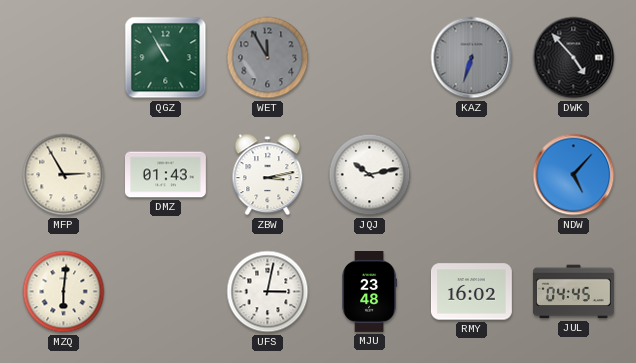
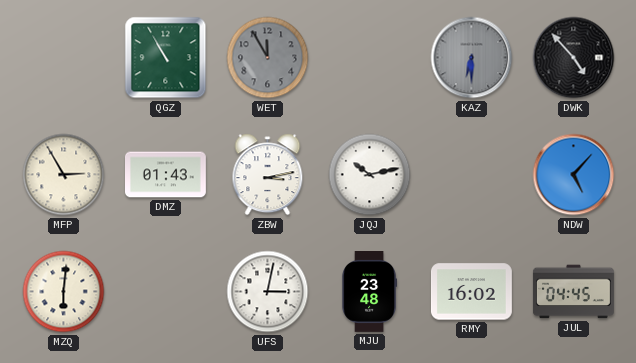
KAZ: 6:33 -> 6:30 (472, 58)
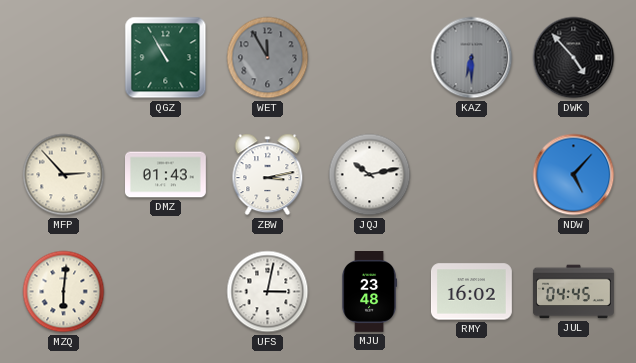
MFP: 2:55 -> 2:53 (64, 175)
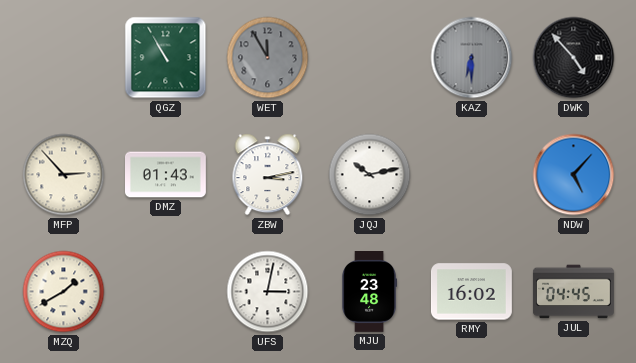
MZQ: 6:01 -> 1:40 (64, 292)
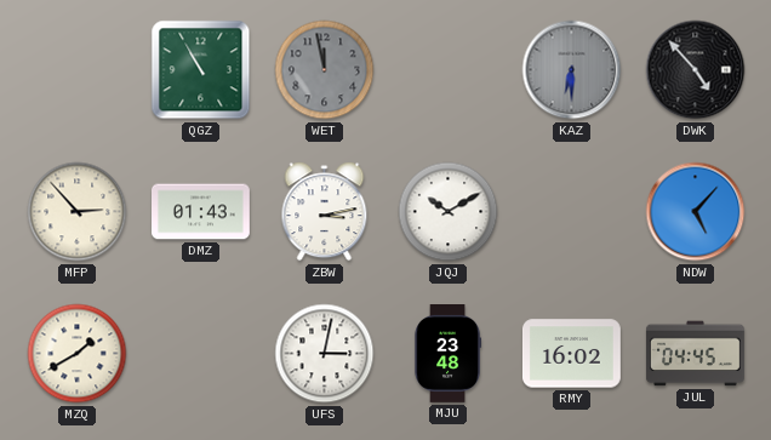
WET: 11:55 -> 11:58 (325, 70)
JQJ: 10:13 -> 10:10 (449, 212)
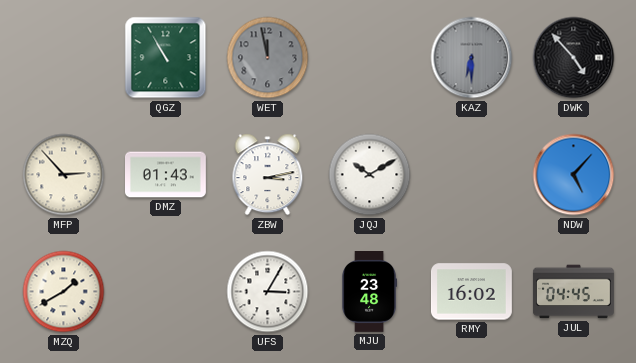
UFS: 3:02 -> 3:05 (268, 292)
